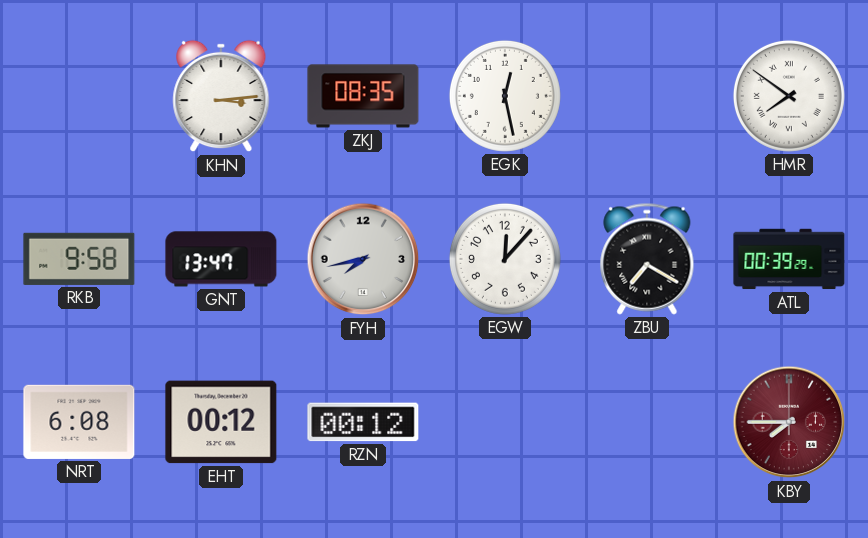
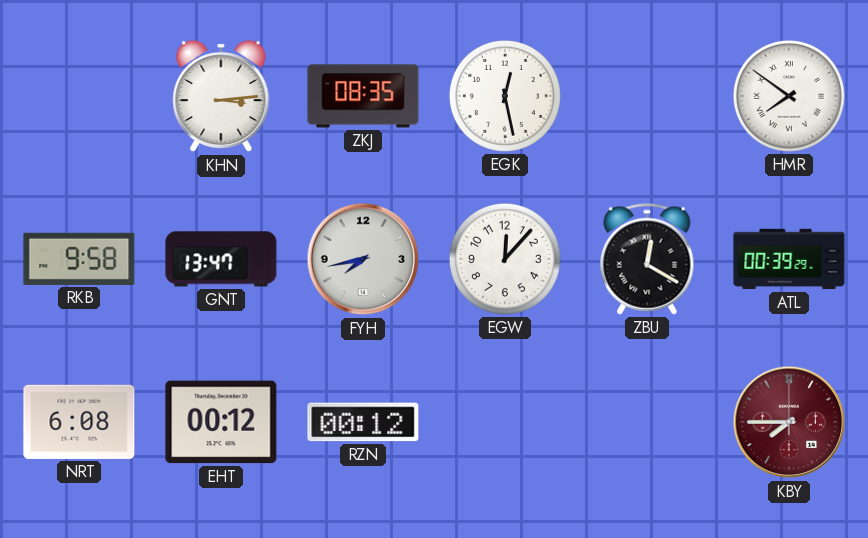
ZBU: 7:20 -> 12:20 (647, 259)
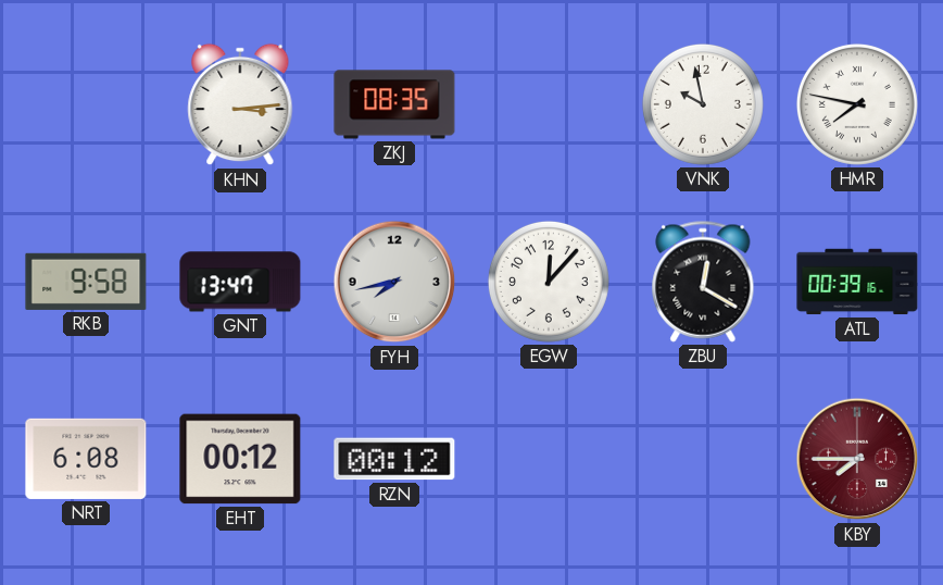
EGK: 12:28 -> none (505, 96)
VNK: none -> 9:58 (703, 104)
HMR: 7:51 -> 7:47 (857, 104)
ATL: 00:39:29 -> 00:39:16 (857, 282)
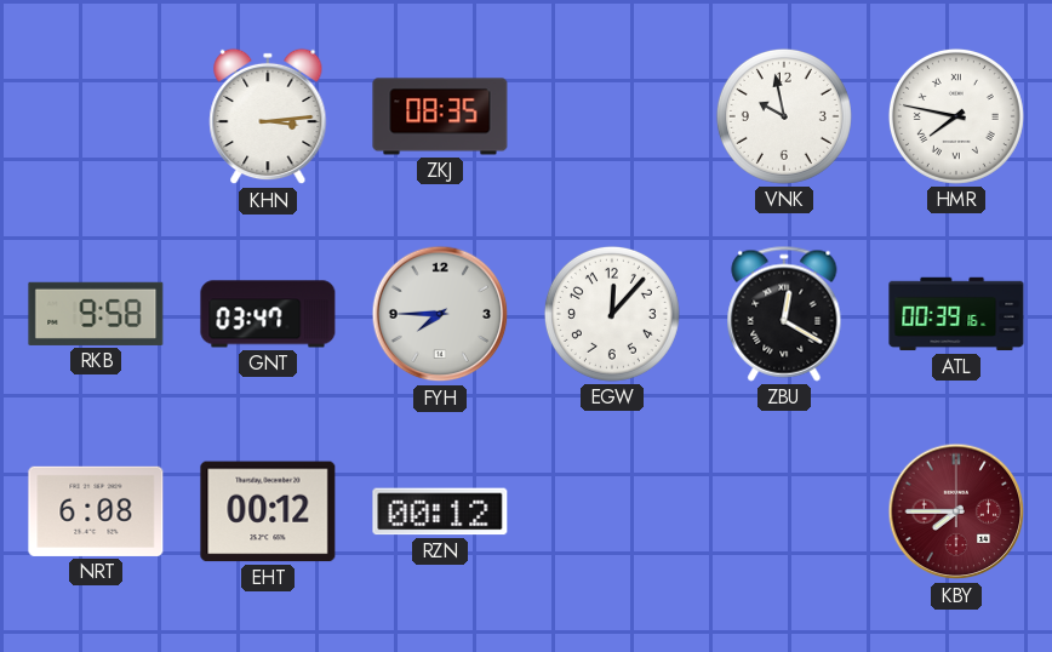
GNT: 13:47 -> 03:47 (268, 314)
FYH: 7:43 -> 7:45 (440, 314)
